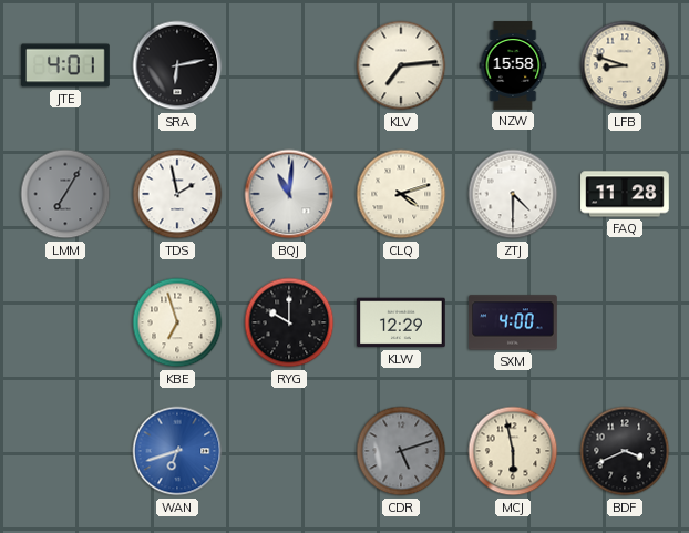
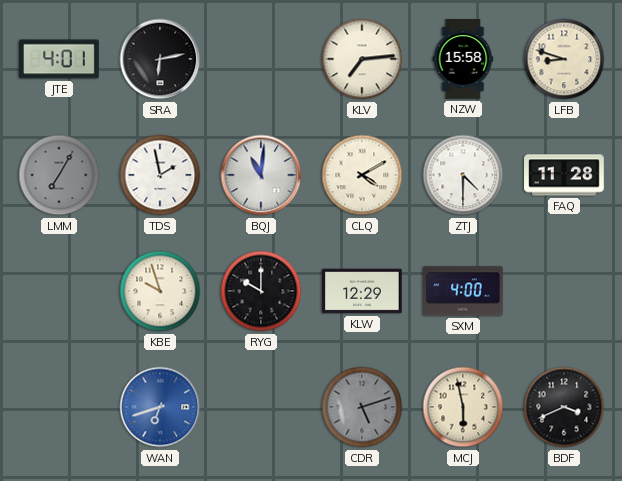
CLQ: 4:12 -> 4:10 (362, 175)
KBE: 6:57 -> 9:57 (160, 291)
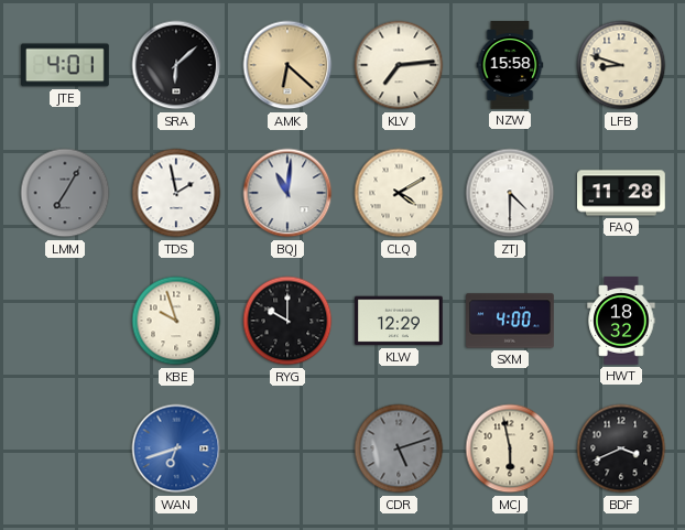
SRA: 6:13 -> 6:08 (176, 65)
AMK: none -> 6:22 (287, 65)
HWT: none -> 18:32 (621, 321)
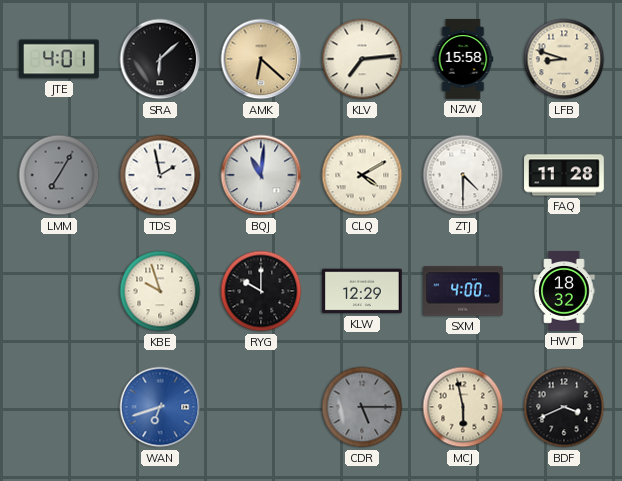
CDR: 5:12 -> 5:15 (362, 407)
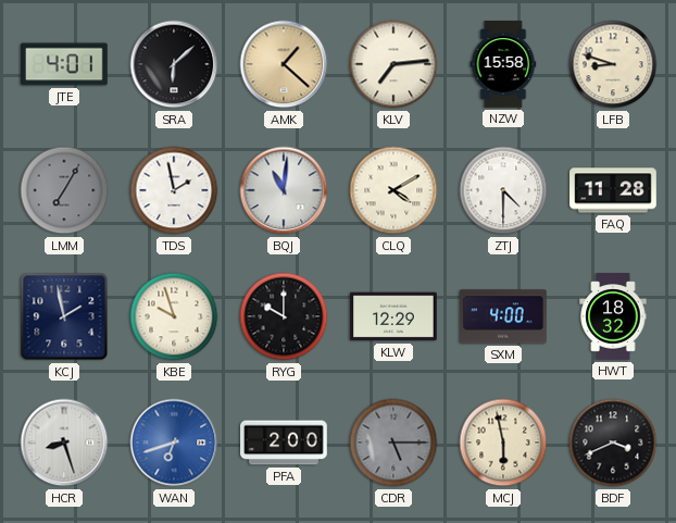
AMK: 6:22 -> 1:22 (284, 64)
KCJ: none -> 1:58 (64, 316)
HCR: none -> 8:27 (64, 443)
PFA: none -> 2:00 (284, 443)
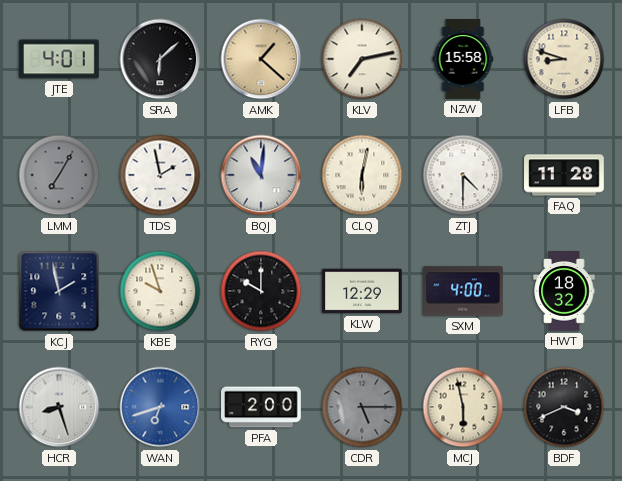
KLV: 7:14 -> 7:13 (362, 59)
CLQ: 4:10 -> 6:02 (362, 175)
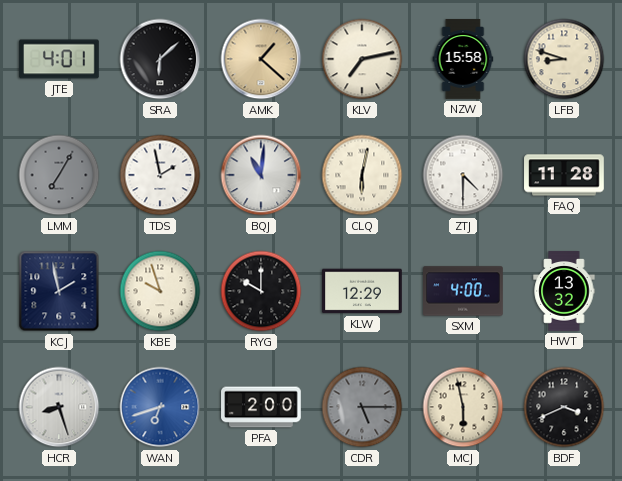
HWT: 18:32 -> 13:32 (564, 291)
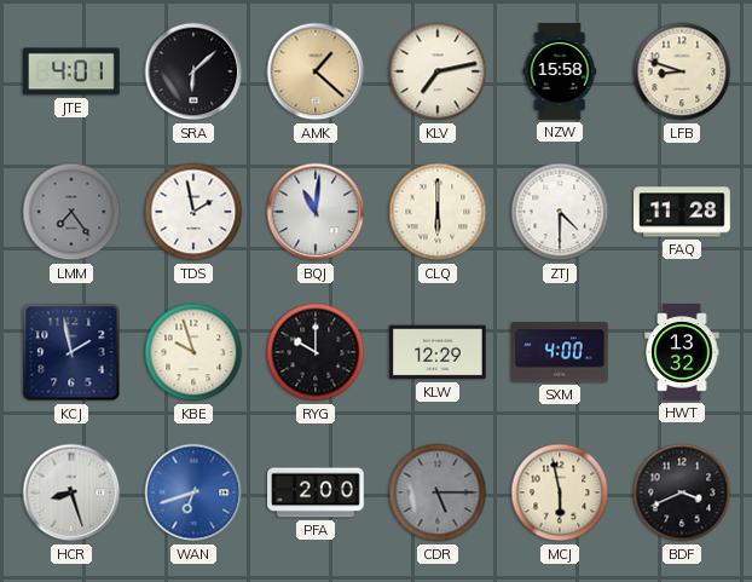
LMM: 7:05 -> 7:24 (71, 212)
CLQ: 6:02 -> 6:00 (438, 212)
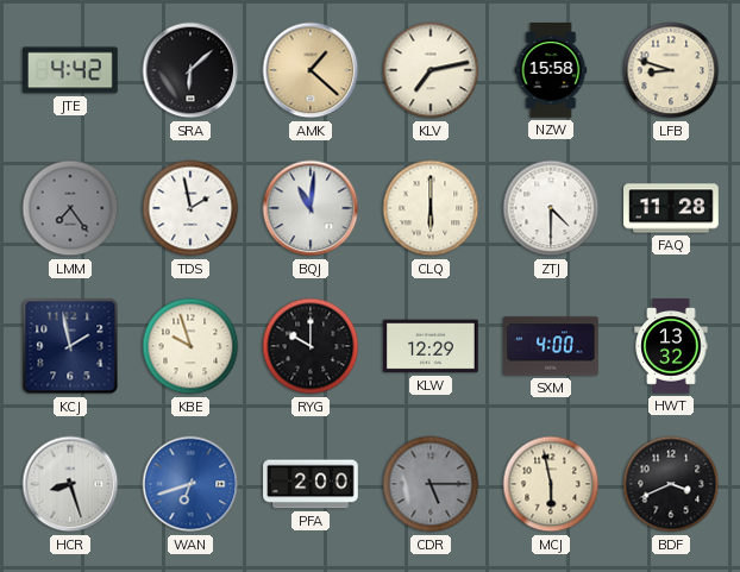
JTE: 4:01 -> 4:42 (70, 70)
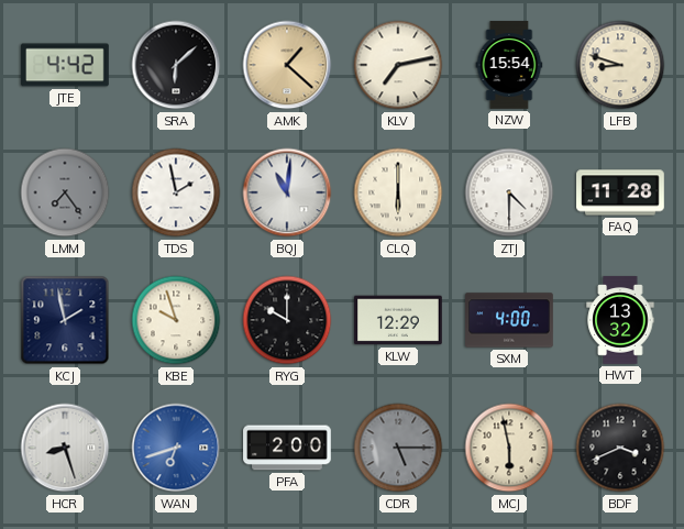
NZW: 15:58 -> 15:54 (509, 65)
